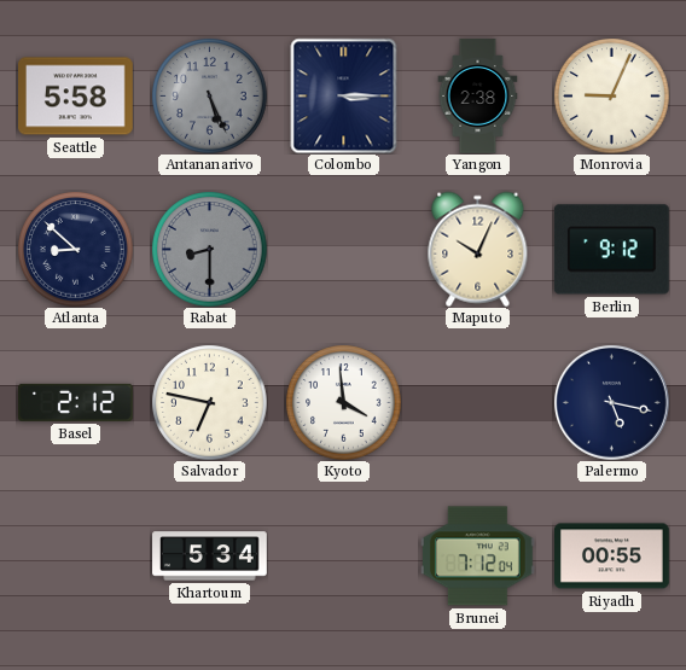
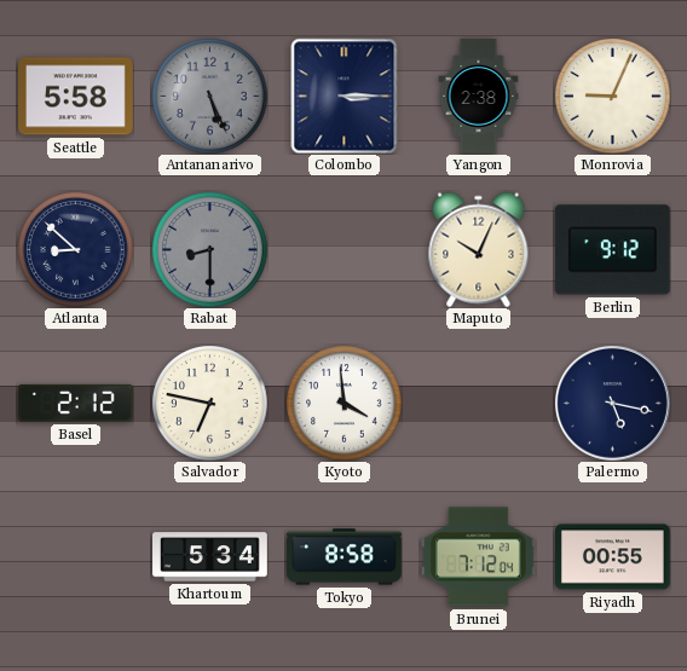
Tokyo: none -> 8:58 (345, 557)
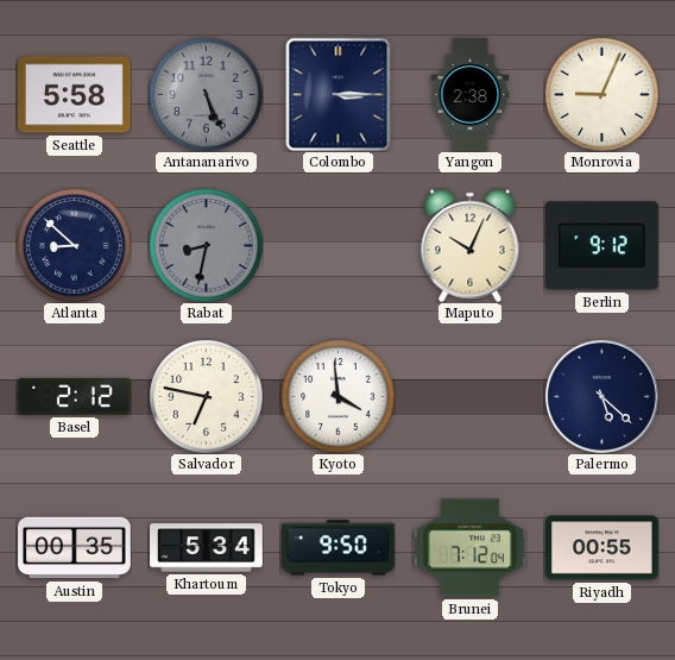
Rabat: 8:30 -> 8:32 (206, 245)
Palermo: 5:17 -> 5:22 (601, 396)
Austin: none -> 00:35 (75, 548)
Tokyo: 8:58 -> 9:50 (339, 548)
